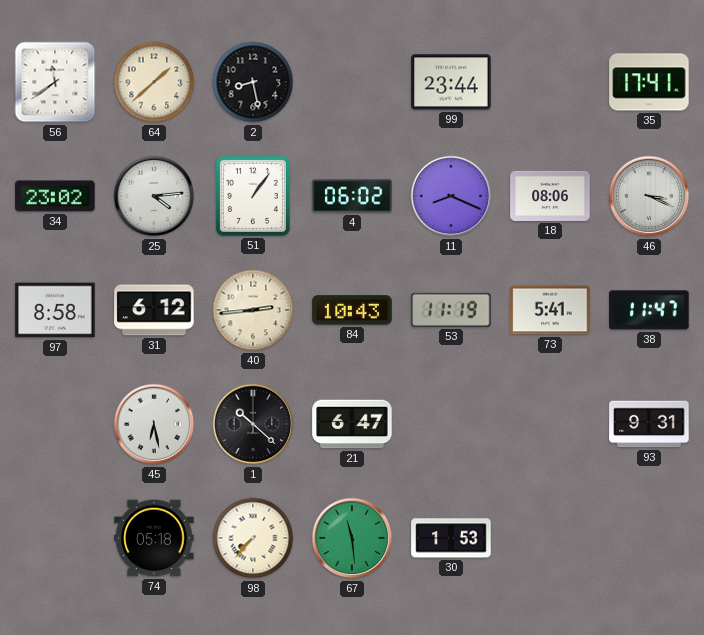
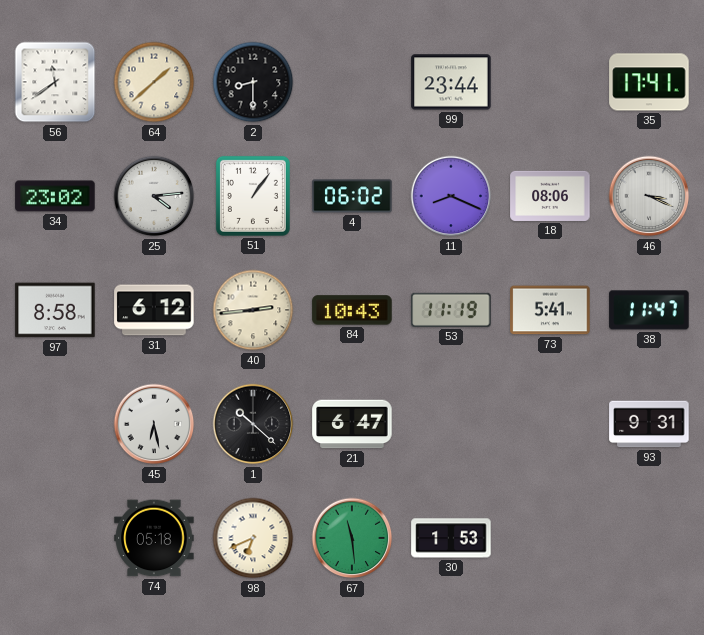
2: 8:28 -> 8:30 (253, 82)
98: 7:37 -> 6:41 (253, 538)
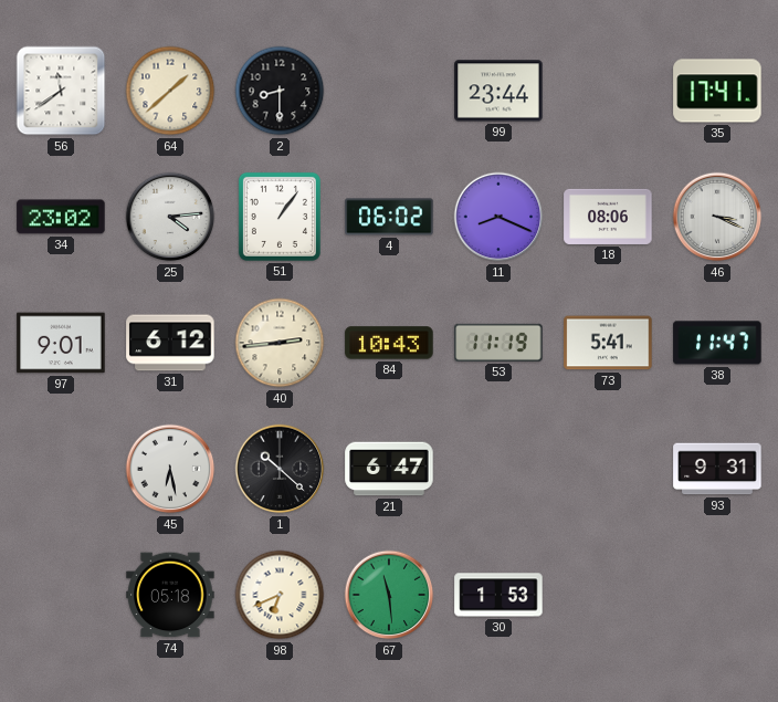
97: 8:58 -> 9:01 (61, 343)
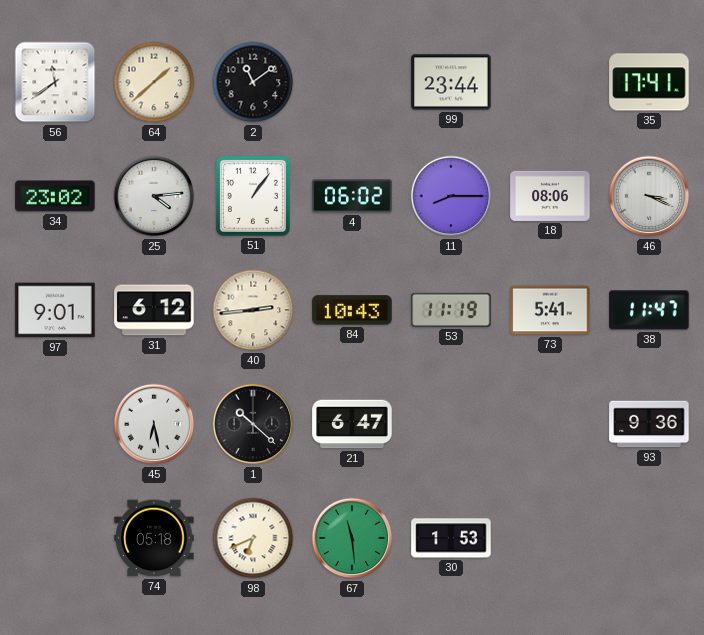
2: 8:30 -> 11:09 (253, 82)
11: 8:19 -> 8:15 (451, 196)
93: 9:31 -> 9:36 (649, 424)
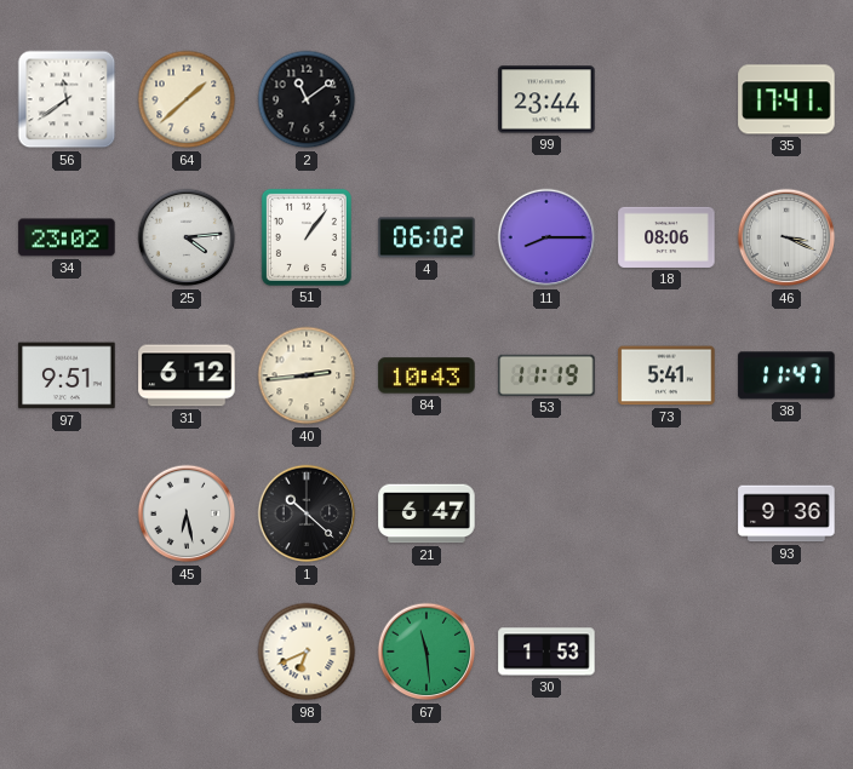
97: 9:01 -> 9:51 (67, 375)
74: 05:18 -> none (154, 538)
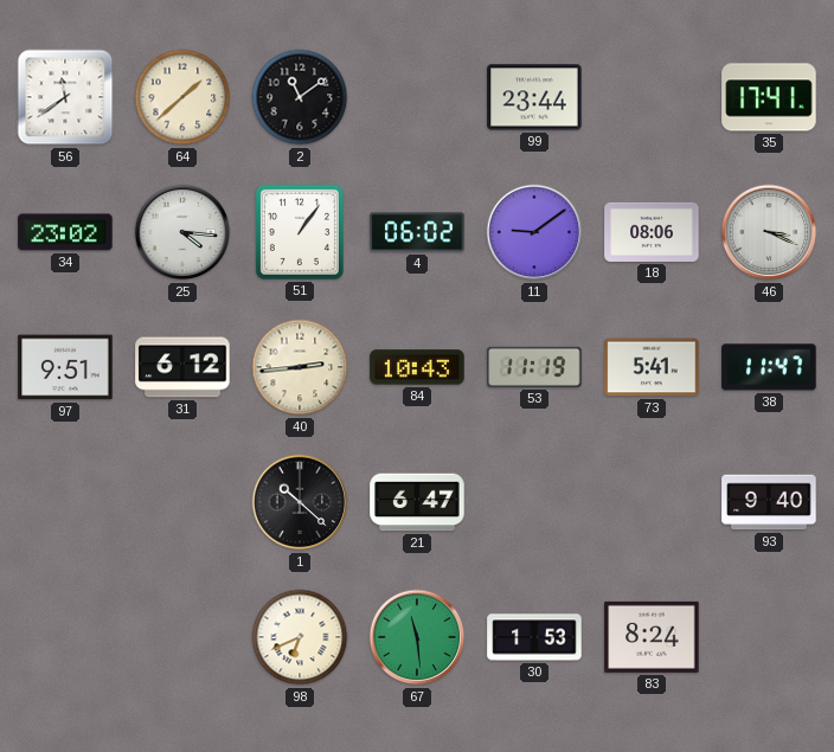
25: 4:14 -> 4:16 (182, 232)
11: 8:15 -> 9:09 (534, 232)
45: 6:28 -> none (187, 513)
93: 9:36 -> 9:40 (769, 502)
83: none -> 8:24 (652, 637)
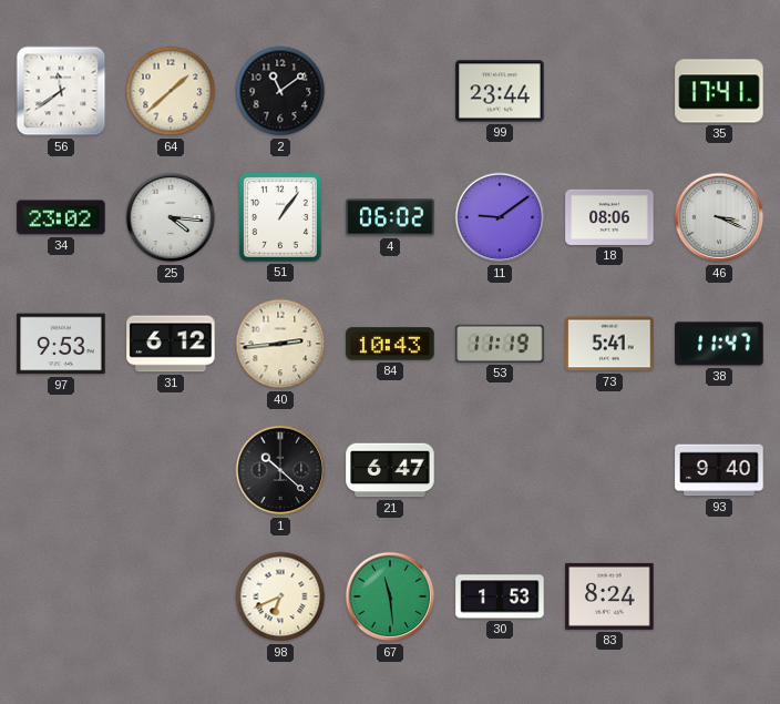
97: 9:51 -> 9:53 (61, 344)
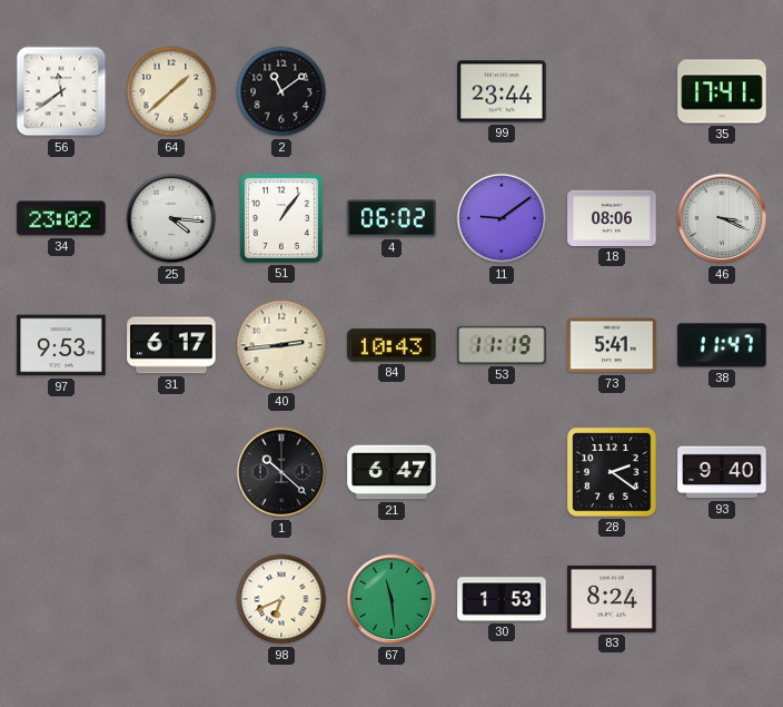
31: 6:12 -> 6:17 (171, 345)
28: none -> 2:21 (612, 472)
